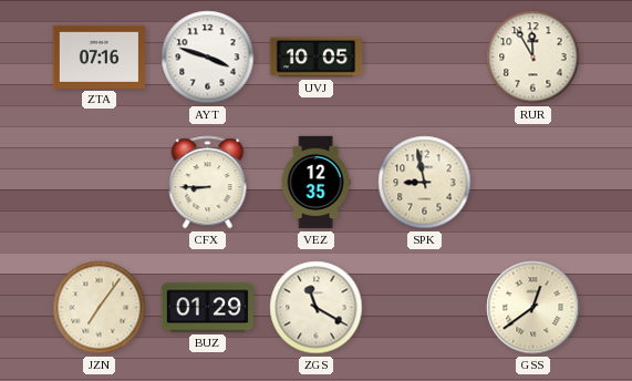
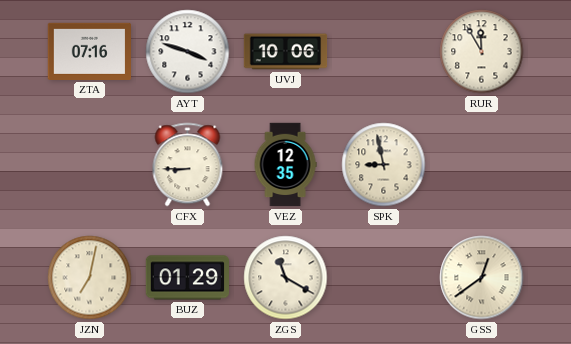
UVJ: 10:05 -> 10:06 (286, 52)
JZN: 7:06 -> 7:02 (90, 278)
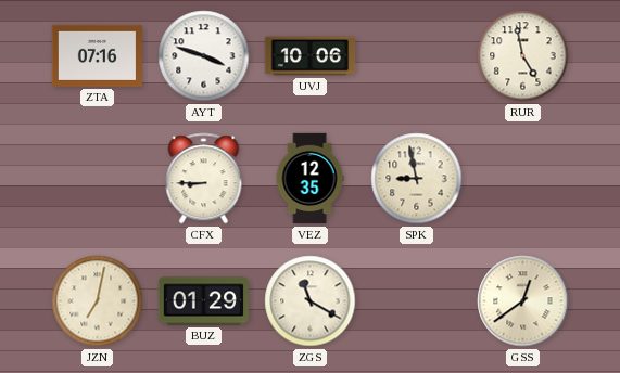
RUR: 11:55 -> 4:58 (523, 56)
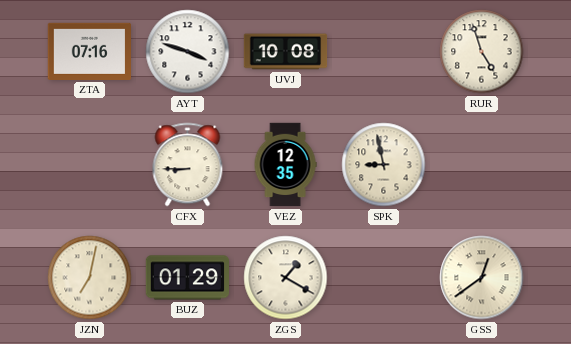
UVJ: 10:06 -> 10:08 (286, 52)
RUR: 4:58 -> 4:57 (482, 52)
ZGS: 11:20 -> 1:20 (286, 278)
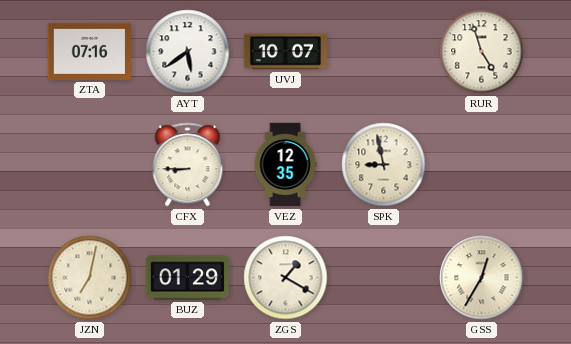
AYT: 3:48 -> 5:39 (188, 52)
UVJ: 10:08 -> 10:07 (286, 52)
GSS: 12:39 -> 12:35 (482, 278)
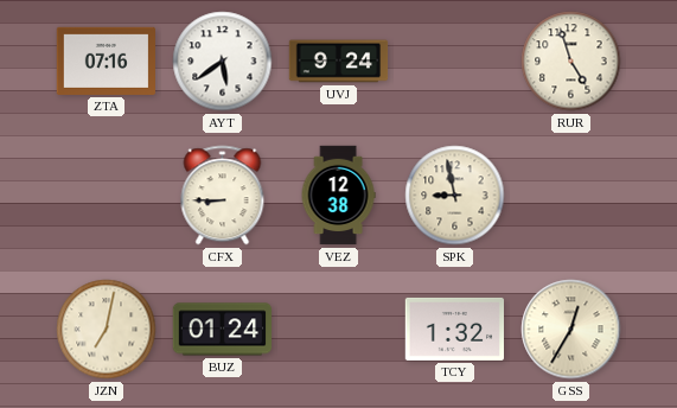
UVJ: 10:07 -> 9:24 (339, 62)
VEZ: 12:35 -> 12:38 (338, 196)
BUZ: 01:29 -> 01:24 (223, 330)
ZGS: 1:20 -> none (286, 278)
TCY: none -> 1:32 (454, 329)
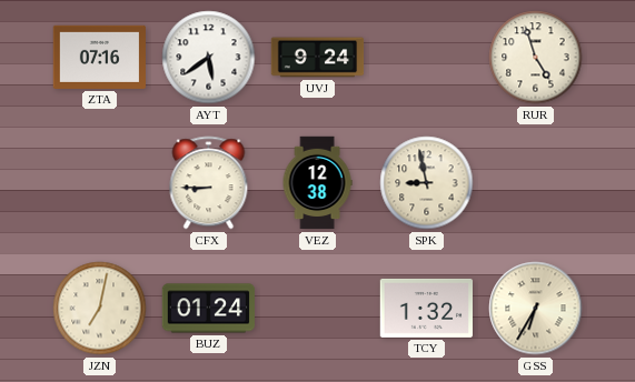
GSS: 12:35 -> 6:35 (536, 309)
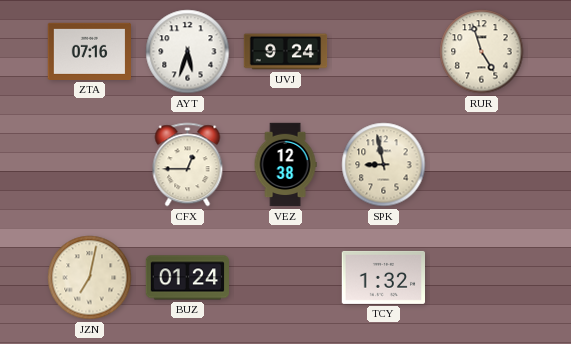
AYT: 5:39 -> 5:33 (188, 52)
CFX: 8:45 -> 12:45 (188, 165)
GSS: 6:35 -> none (536, 309)
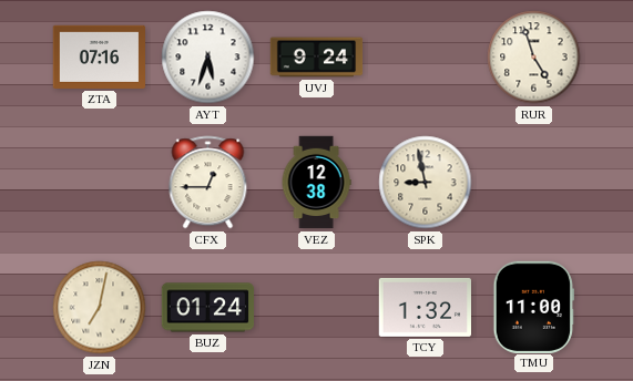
TMU: none -> 11:00 (533, 307)
